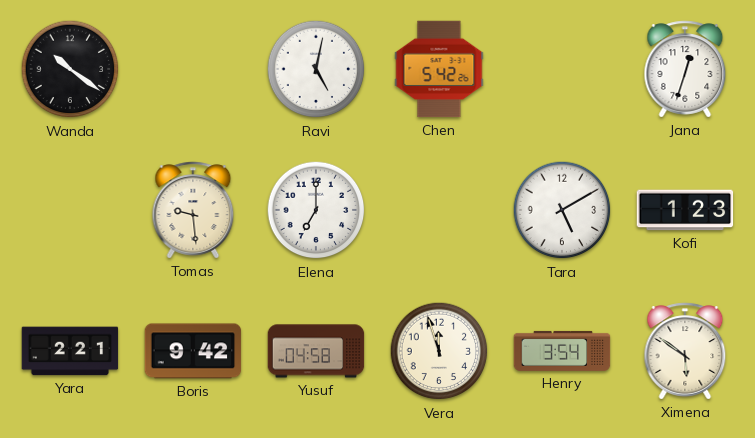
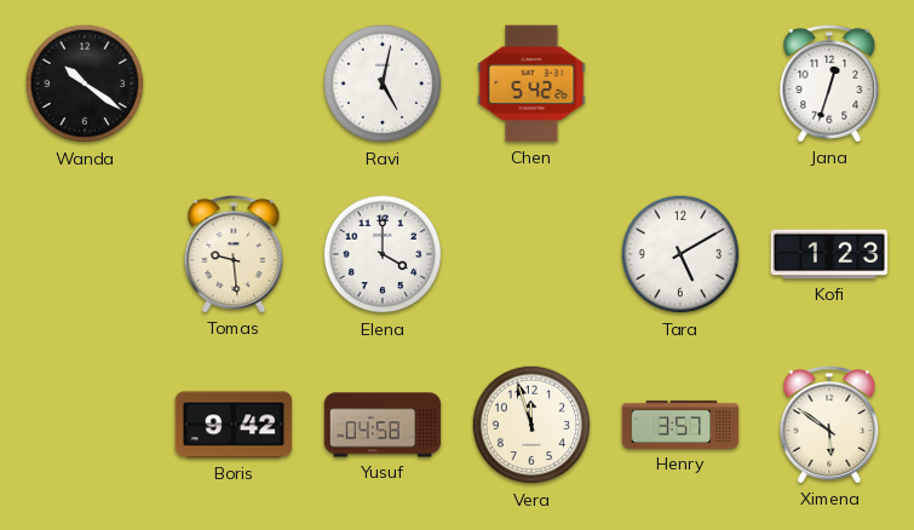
Elena: 7:00 -> 4:00 (383, 254)
Yara: 2:21 -> none (70, 351)
Henry: 3:54 -> 3:57 (680, 425)
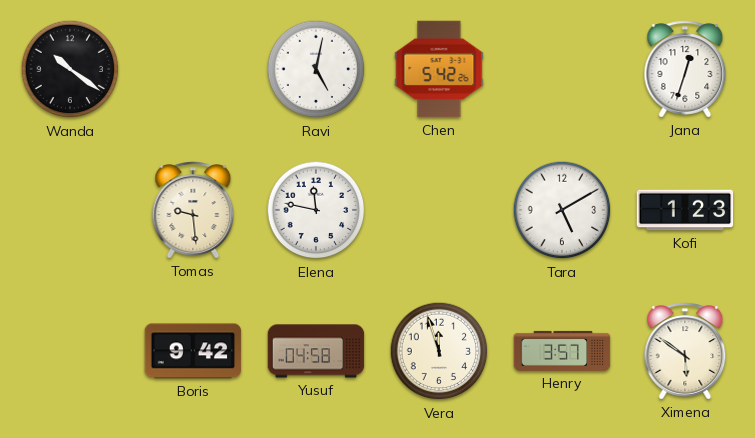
Elena: 4:00 -> 11:47 (316, 210)
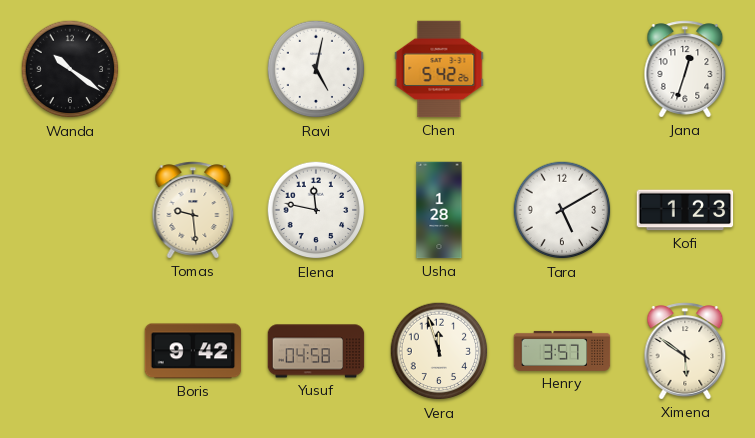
Usha: none -> 1:28 (439, 210)
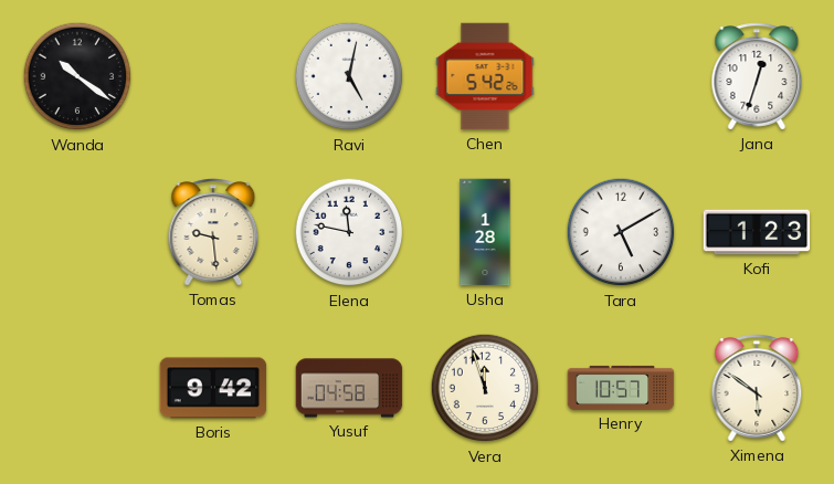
Henry: 3:57 -> 10:57 (621, 388)
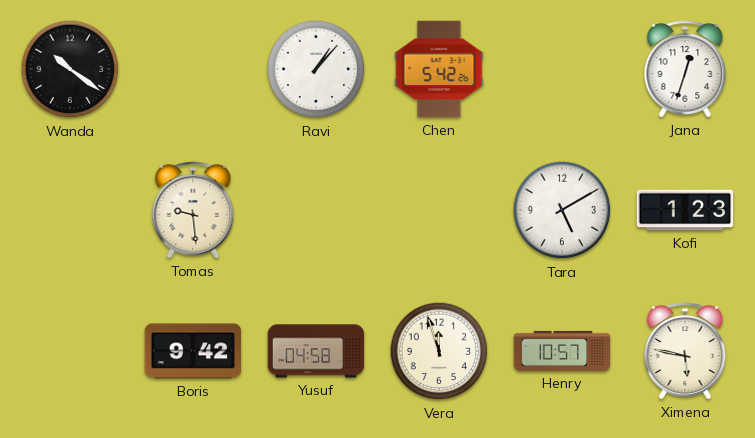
Ravi: 5:02 -> 1:07 (316, 69)
Elena: 11:47 -> none (349, 232)
Usha: 1:28 -> none (485, 232)
Ximena: 5:51 -> 5:47 (685, 351)
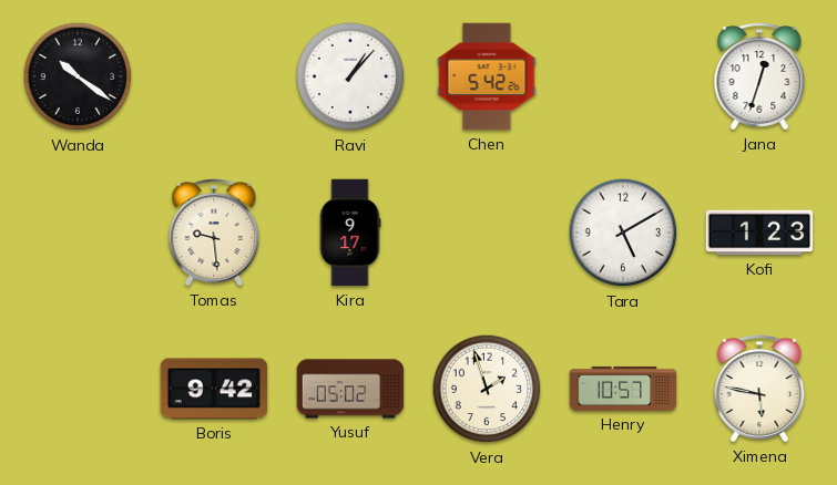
Kira: none -> 9:17 (350, 233)
Yusuf: 04:58 -> 05:02 (350, 389)
Vera: 11:57 -> 1:57 (487, 389)
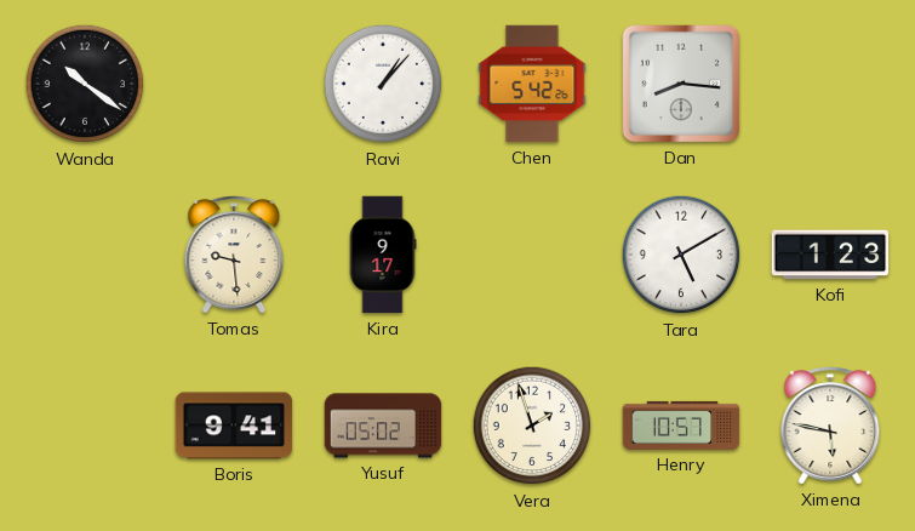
Dan: none -> 8:16 (681, 84)
Jana: 12:33 -> none (759, 76)
Boris: 9:42 -> 9:41 (234, 426)
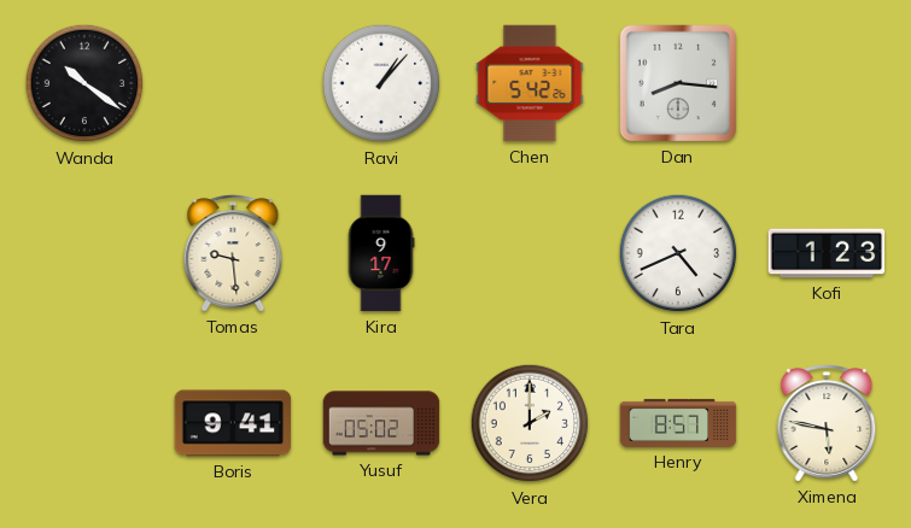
Tara: 5:10 -> 4:41 (678, 253)
Vera: 1:57 -> 2:00 (530, 423)
Henry: 10:57 -> 8:57 (678, 423)
